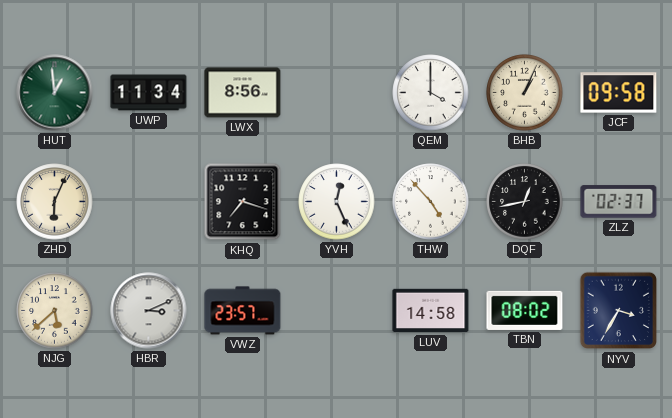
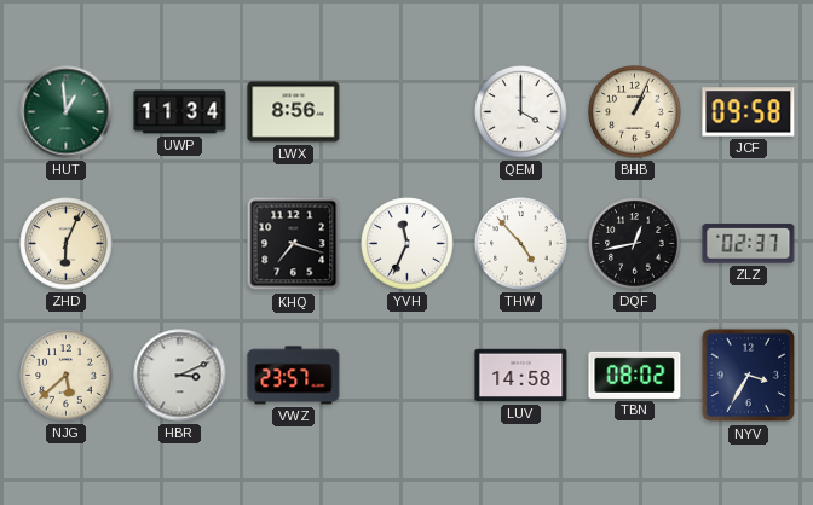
YVH: 12:26 -> 11:34 (408, 244)
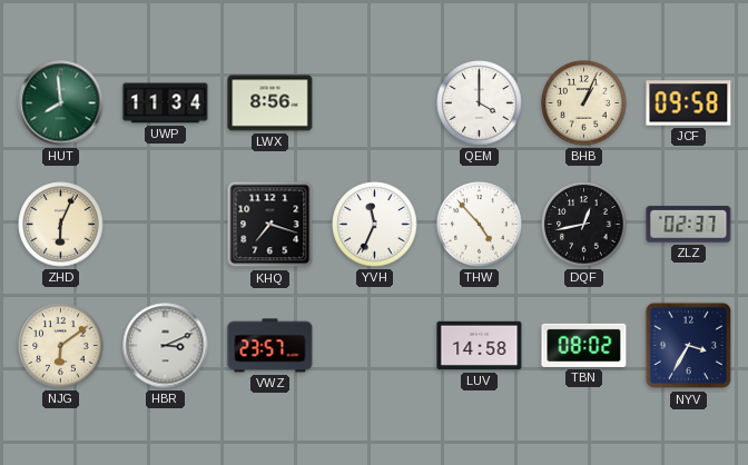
HUT: 12:59 -> 7:59 (61, 103)
NJG: 5:38 -> 6:09 (61, 346)
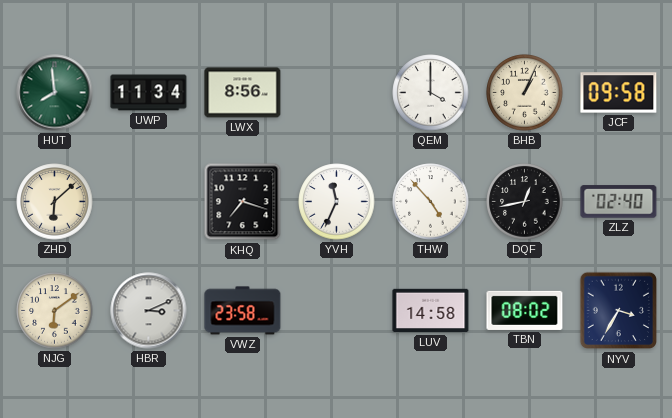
ZHD: 6:04 -> 6:08 (55, 202)
ZLZ: 02:37 -> 02:40 (619, 202)
VWZ: 23:57 -> 23:58 (243, 311)
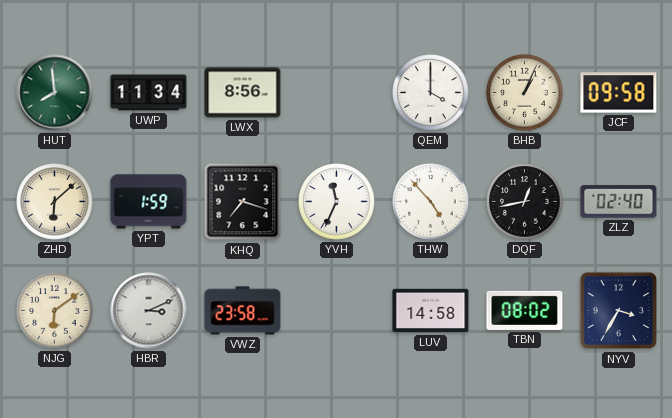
YPT: none -> 1:59 (149, 202)
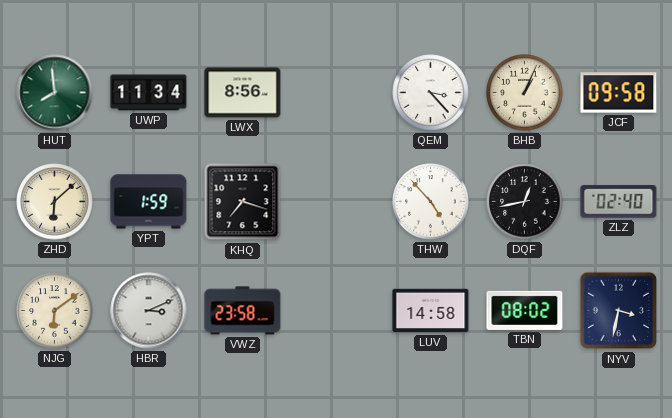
QEM: 4:00 -> 3:23 (431, 93)
YVH: 11:34 -> none (337, 202)
NYV: 3:35 -> 3:32 (619, 311)
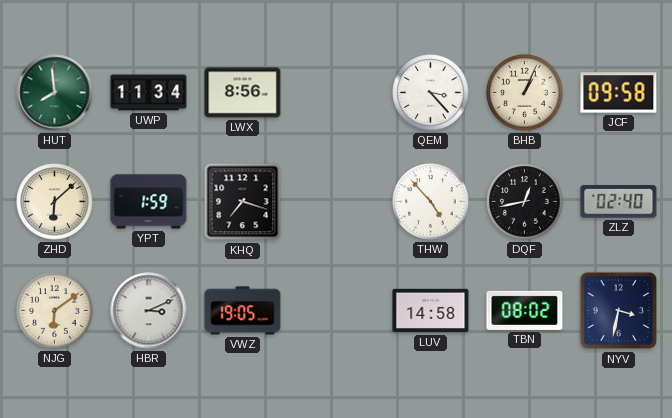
VWZ: 23:58 -> 19:05 (243, 311)
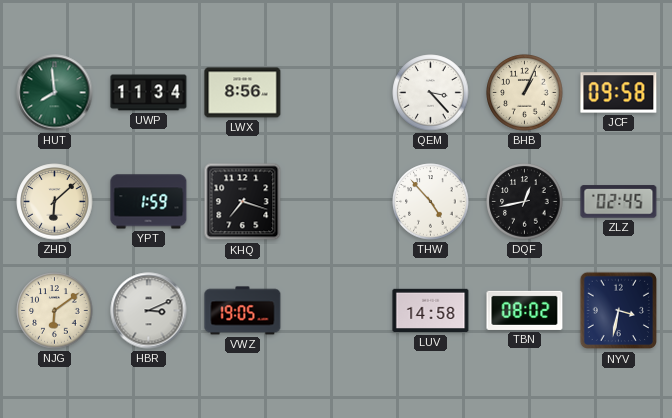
ZLZ: 02:40 -> 02:45 (619, 202)
